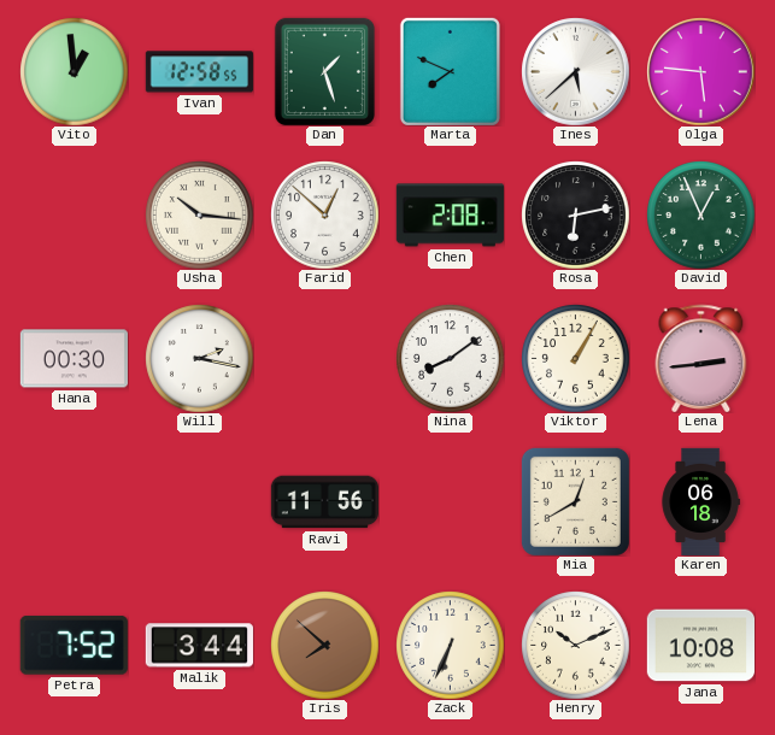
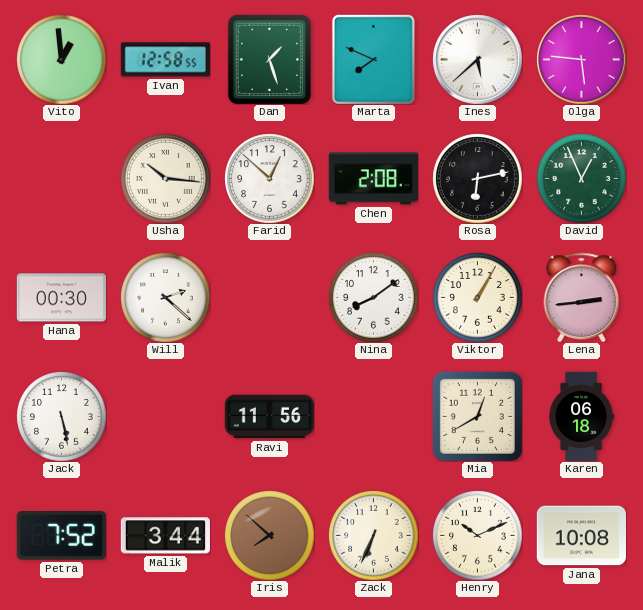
Will: 2:17 -> 2:22 (165, 297)
Jack: none -> 5:28 (61, 416)
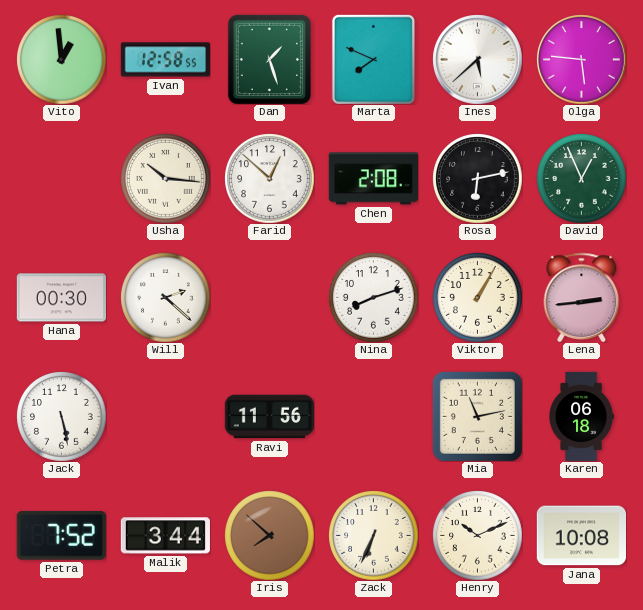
Nina: 8:09 -> 8:12 (373, 297)
Mia: 12:40 -> 11:13 (477, 416)
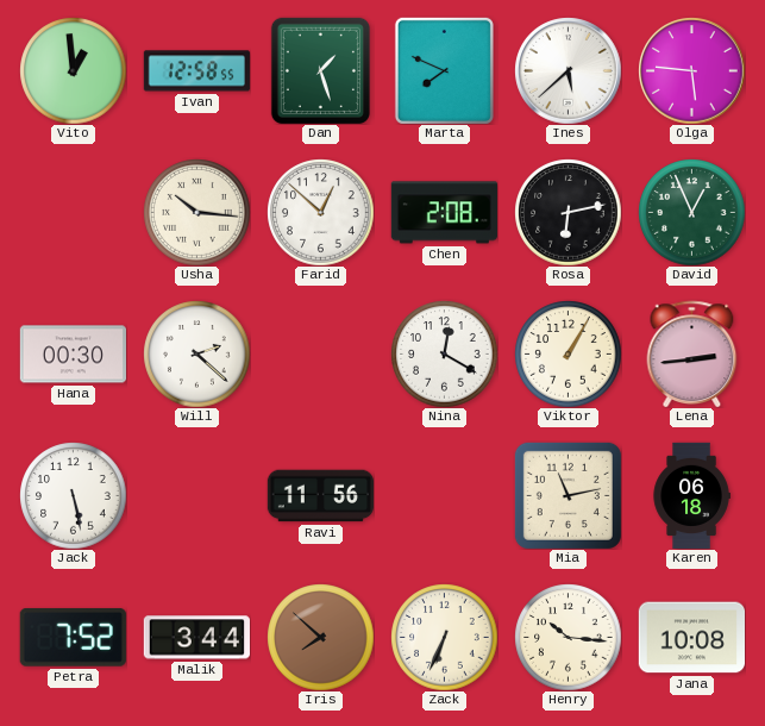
Nina: 8:12 -> 12:20 (444, 353)
Henry: 10:11 -> 10:16 (568, 637)
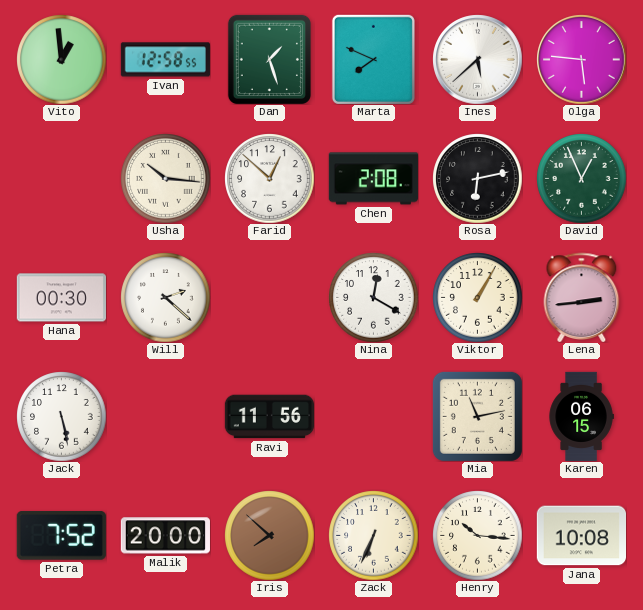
Karen: 06:18 -> 06:15 (581, 416)
Malik: 3:44 -> 20:00 (165, 536)
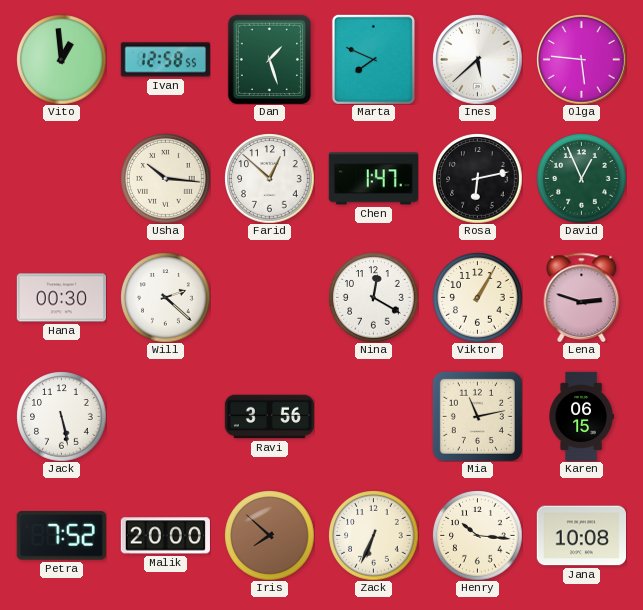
Chen: 2:08 -> 1:47 (373, 179)
Lena: 2:44 -> 2:48 (582, 297)
Ravi: 11:56 -> 3:56 (269, 417)
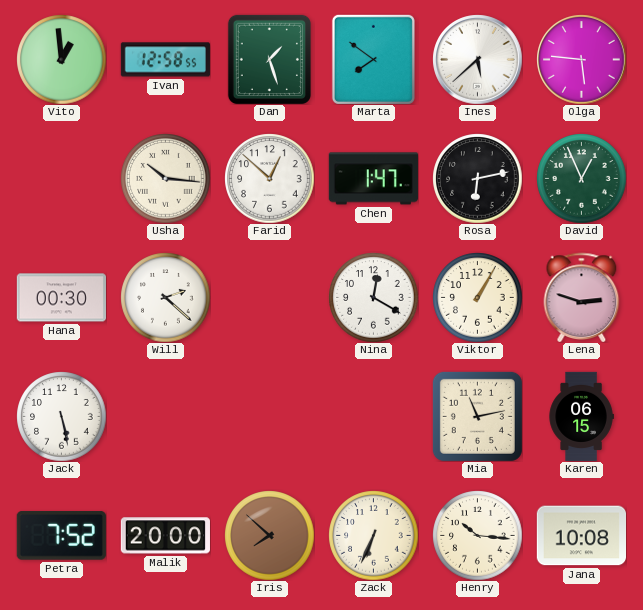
Marta: 7:49 -> 7:51 (373, 59)
Ravi: 3:56 -> none (269, 417)
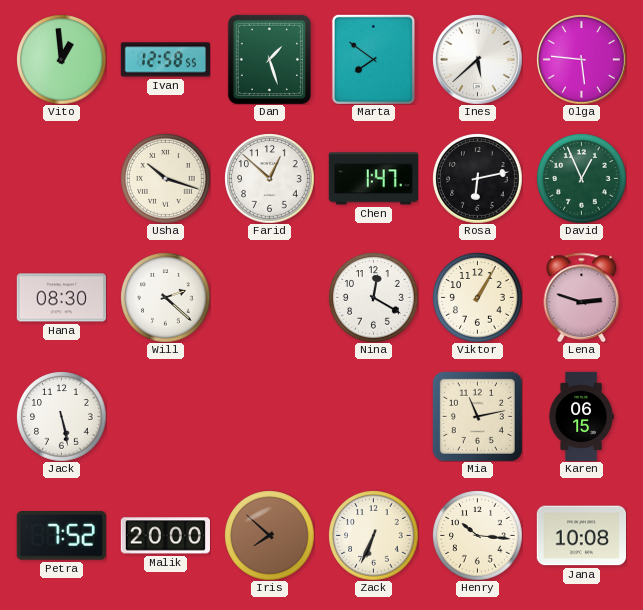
Usha: 10:16 -> 10:18 (165, 178)
Hana: 00:30 -> 08:30 (61, 298)
